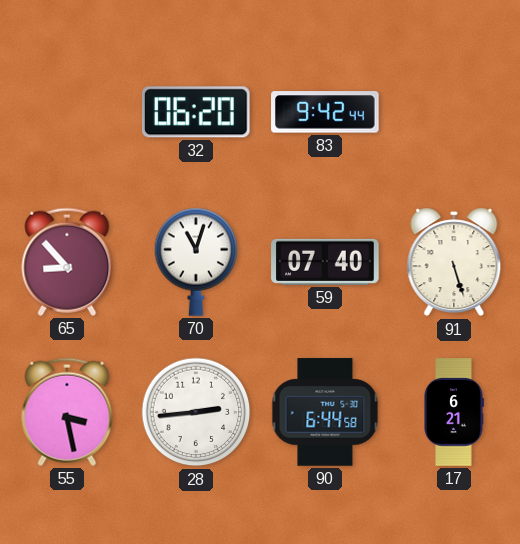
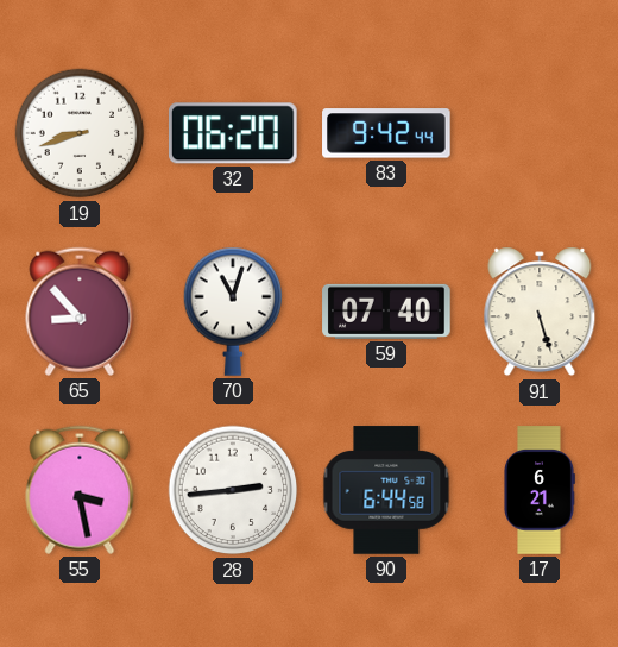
19: none -> 8:42 (80, 133)
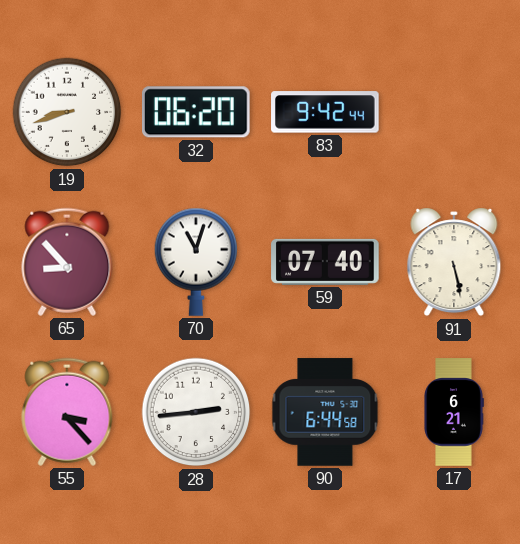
91: 5:27 -> 5:28 (454, 262)
55: 3:28 -> 3:23 (67, 412)
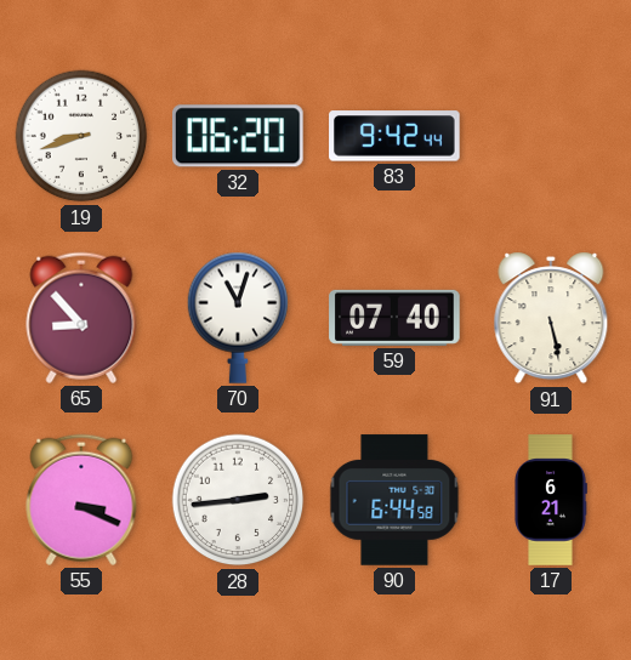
55: 3:23 -> 3:19 (81, 500)
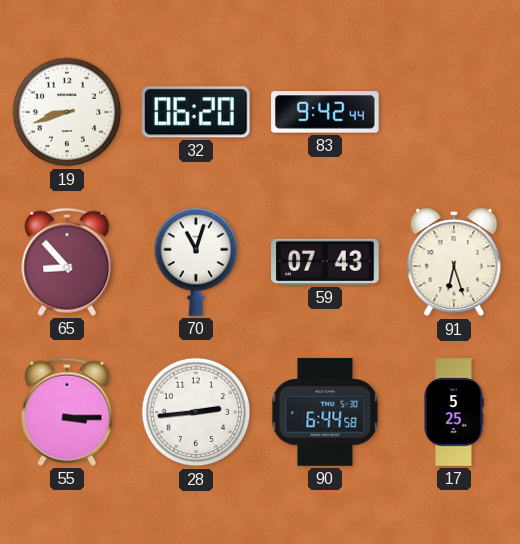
59: 07:40 -> 07:43 (325, 262)
91: 5:28 -> 6:27 (454, 262)
55: 3:19 -> 3:15 (67, 412)
17: 6:21 -> 5:25 (454, 412)
